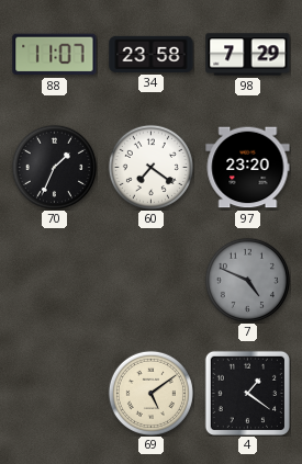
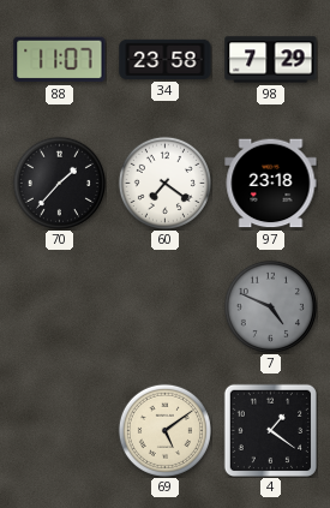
70: 1:34 -> 1:37 (59, 183)
97: 23:20 -> 23:18 (271, 184)
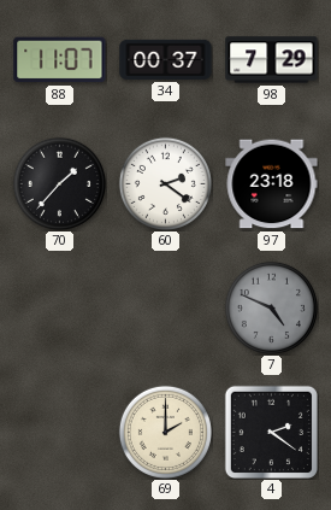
34: 23:58 -> 00:37 (166, 59)
60: 7:21 -> 2:21 (165, 183)
69: 5:09 -> 2:00 (165, 432)
4: 1:21 -> 2:21 (271, 432)
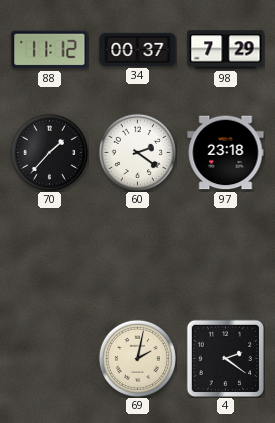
88: 11:07 -> 11:12 (50, 50)
7: 4:49 -> none (271, 307)
69: 2:00 -> 2:02 (137, 358)
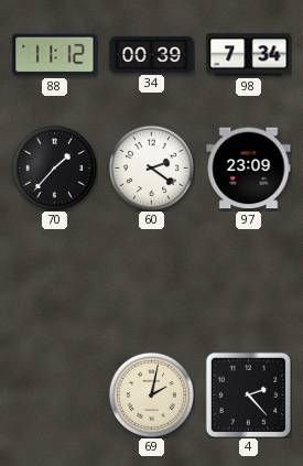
34: 00:37 -> 00:39 (152, 54)
98: 7:29 -> 7:34 (249, 55)
97: 23:18 -> 23:09 (249, 169)
4: 2:21 -> 2:23 (248, 394)
